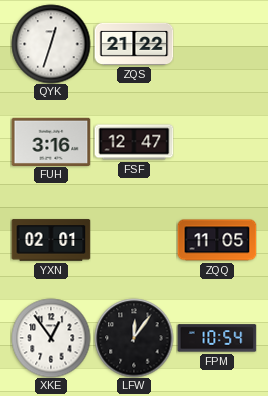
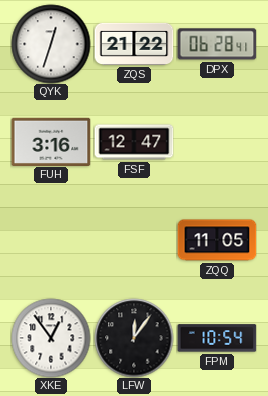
DPX: none -> 06:28 (217, 44)
YXN: 02:01 -> none (51, 240)
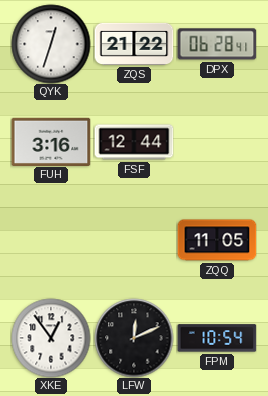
FSF: 12:47 -> 12:44 (134, 142)
LFW: 12:06 -> 12:11 (134, 338)
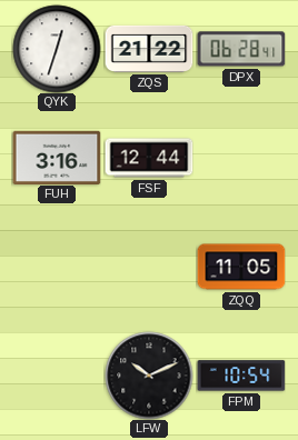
XKE: 12:54 -> none (51, 338)
LFW: 12:11 -> 10:11 (149, 376)
